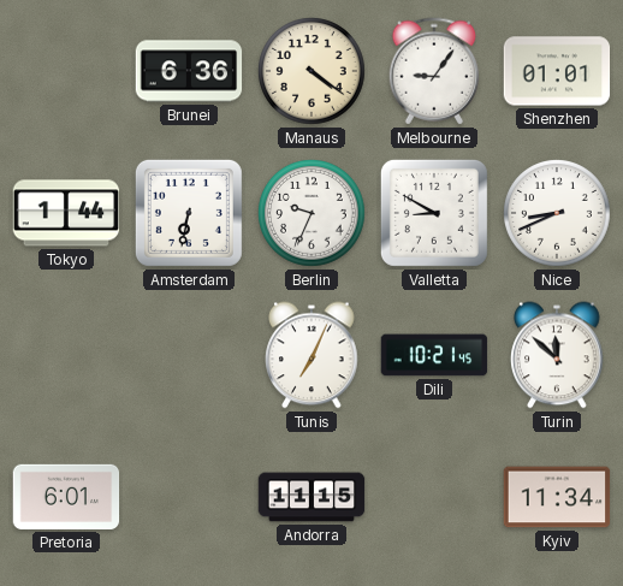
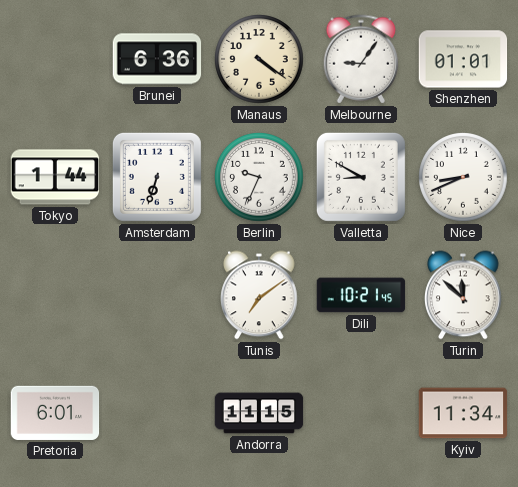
Amsterdam: 6:32 -> 6:33 (157, 177)
Tunis: 7:04 -> 7:09 (260, 295)
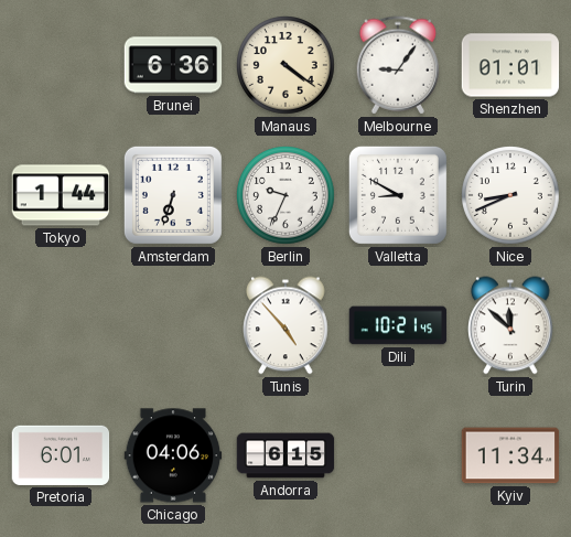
Tunis: 7:09 -> 4:53 (287, 325)
Chicago: none -> 04:06 (173, 455)
Andorra: 11:15 -> 6:15 (285, 455)
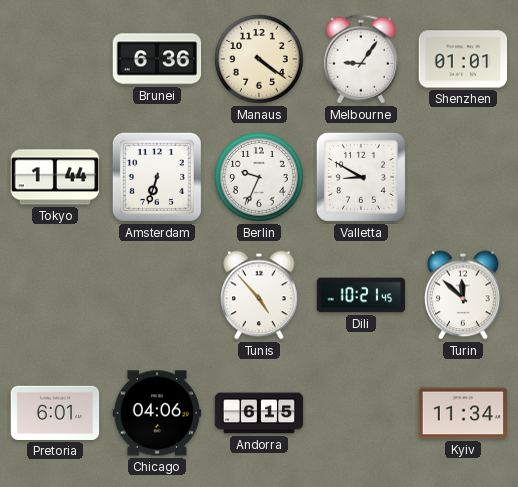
Nice: 8:41 -> none (511, 196)
